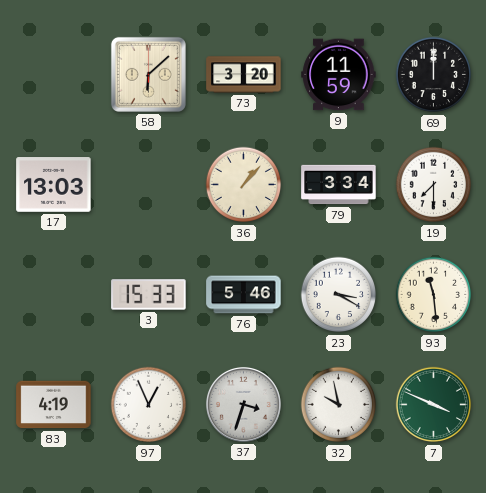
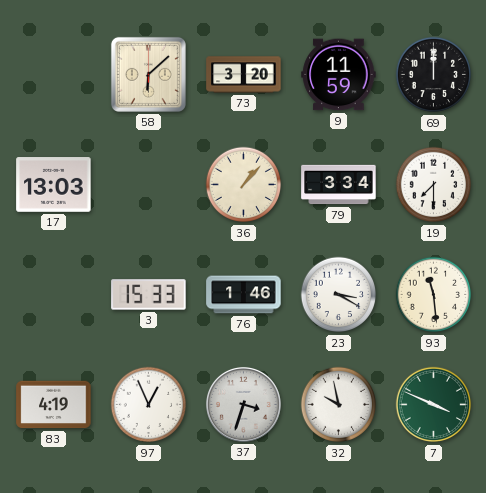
76: 5:46 -> 1:46 (244, 295)
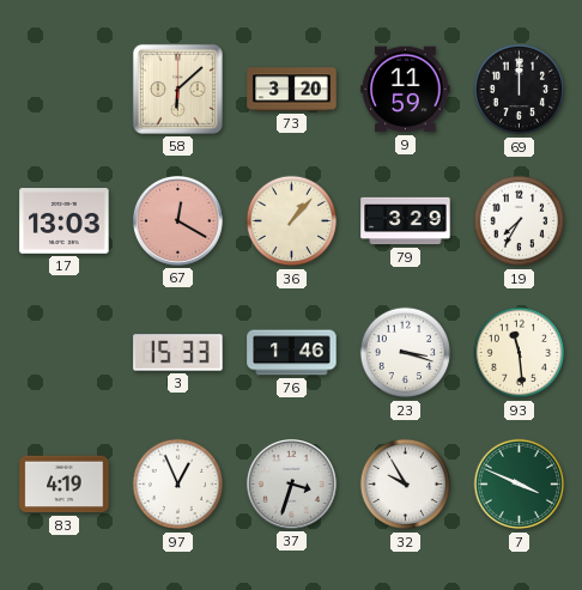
67: none -> 12:20 (177, 220)
79: 3:34 -> 3:29 (406, 221)
19: 7:30 -> 7:35 (520, 221)
23: 3:20 -> 3:18 (406, 353)
32: 9:58 -> 9:55 (406, 485)
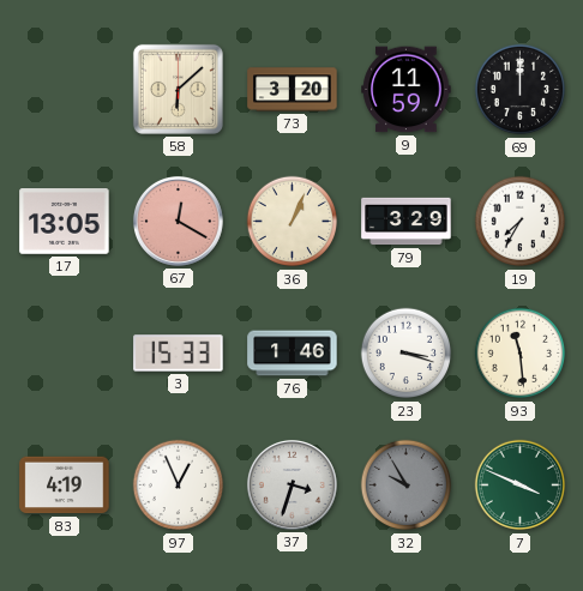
17: 13:03 -> 13:05 (65, 222)
36: 1:07 -> 1:04 (293, 222)
32 dial: white -> grey (407, 486)
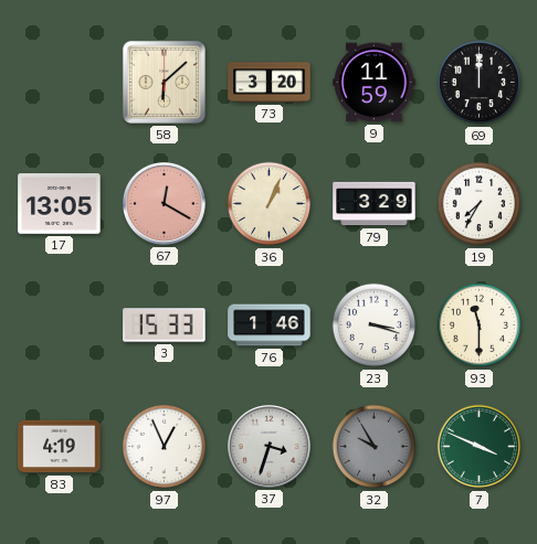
93: 11:29 -> 11:30 (480, 326)
